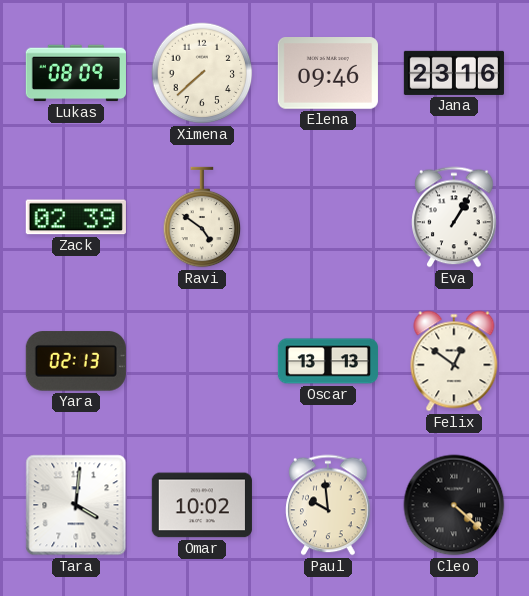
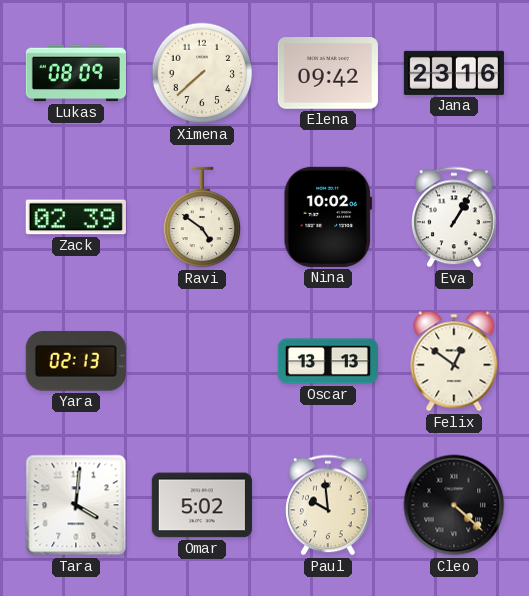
Elena: 09:46 -> 09:42 (328, 74)
Nina: none -> 10:02 (328, 217)
Omar: 10:02 -> 5:02 (202, 505)
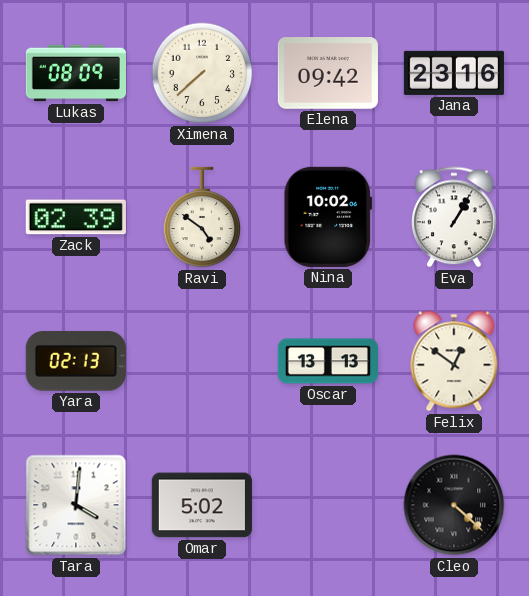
Paul: 9:59 -> none (328, 505)
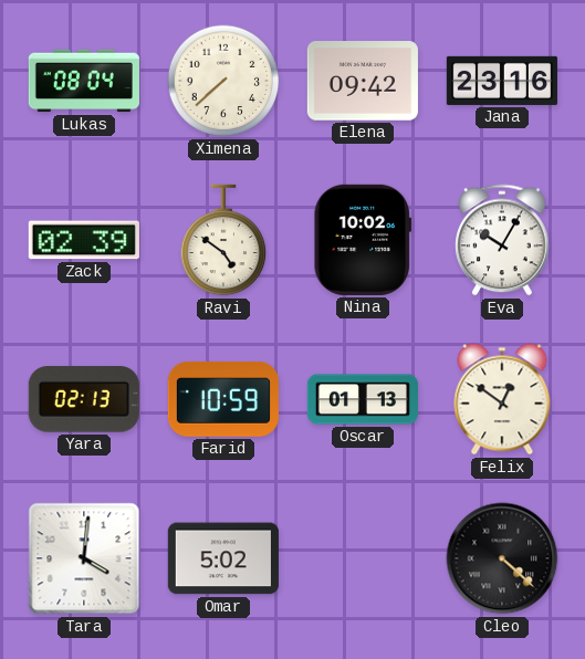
Lukas: 08:09 -> 08:04 (84, 81)
Eva: 1:05 -> 10:05 (502, 240)
Farid: none -> 10:59 (223, 399)
Oscar: 13:13 -> 01:13 (363, 399)
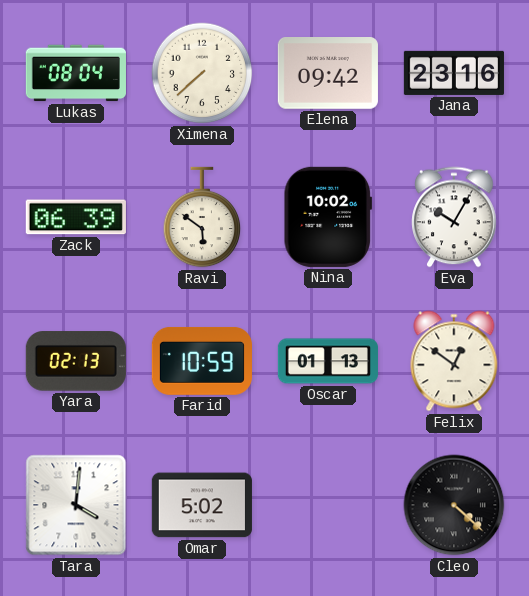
Zack: 02:39 -> 06:39 (76, 217)
Ravi: 4:51 -> 5:51 (202, 217)
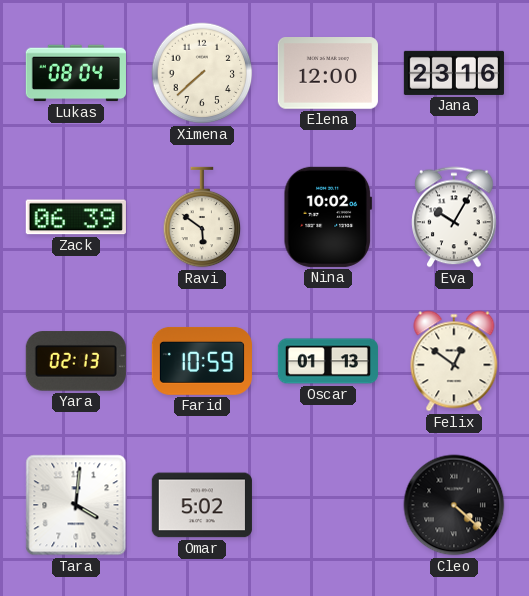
Elena: 09:42 -> 12:00 (328, 74)
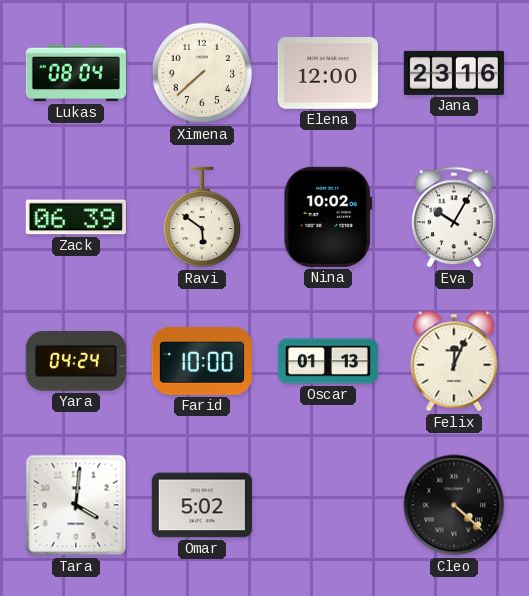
Yara: 02:13 -> 04:24 (76, 361)
Farid: 10:59 -> 10:00 (202, 361)
Felix: 12:51 -> 12:04 (454, 361)
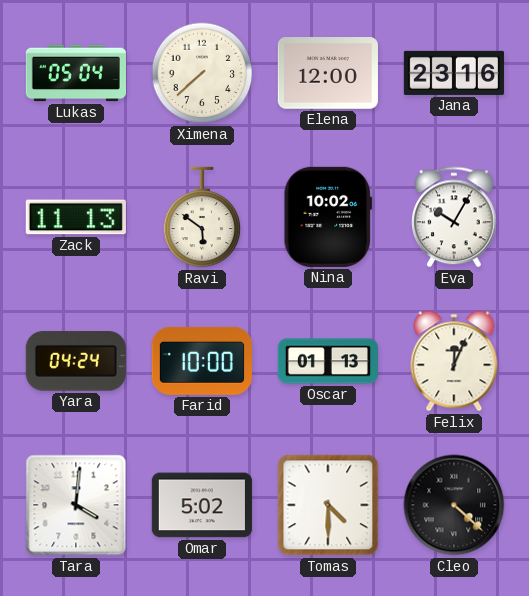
Lukas: 08:04 -> 05:04 (76, 73)
Zack: 06:39 -> 11:13 (76, 217)
Tomas: none -> 4:30 (328, 505)
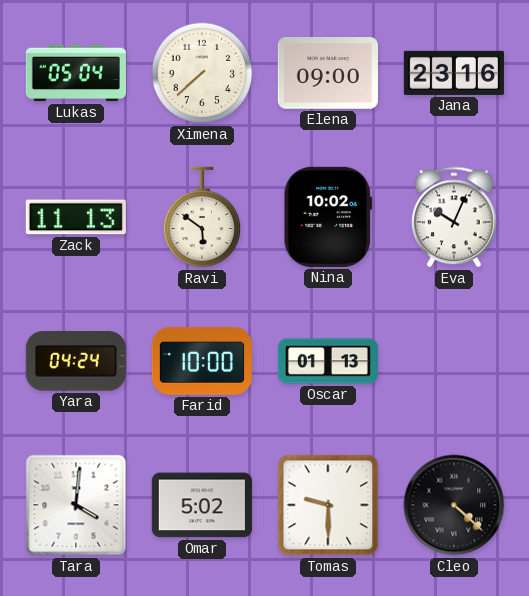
Elena: 12:00 -> 09:00 (328, 74)
Eva: 10:05 -> 10:04 (454, 217)
Felix: 12:04 -> none (454, 361)
Tomas: 4:30 -> 9:30 (328, 505)
